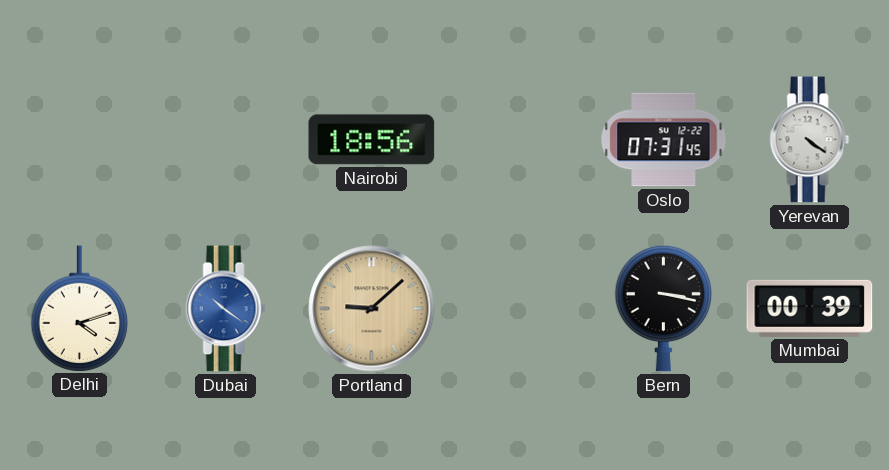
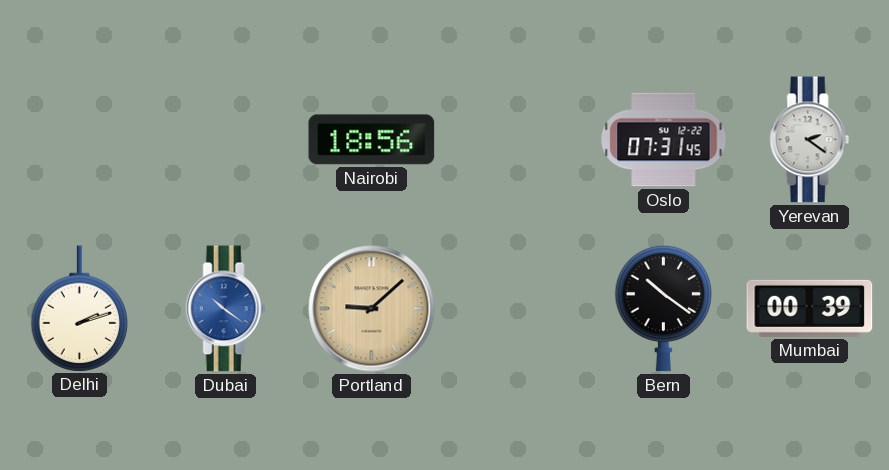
Yerevan: 4:21 -> 2:21 (810, 140)
Delhi: 4:12 -> 2:12 (80, 308)
Bern: 3:17 -> 10:21 (664, 308)
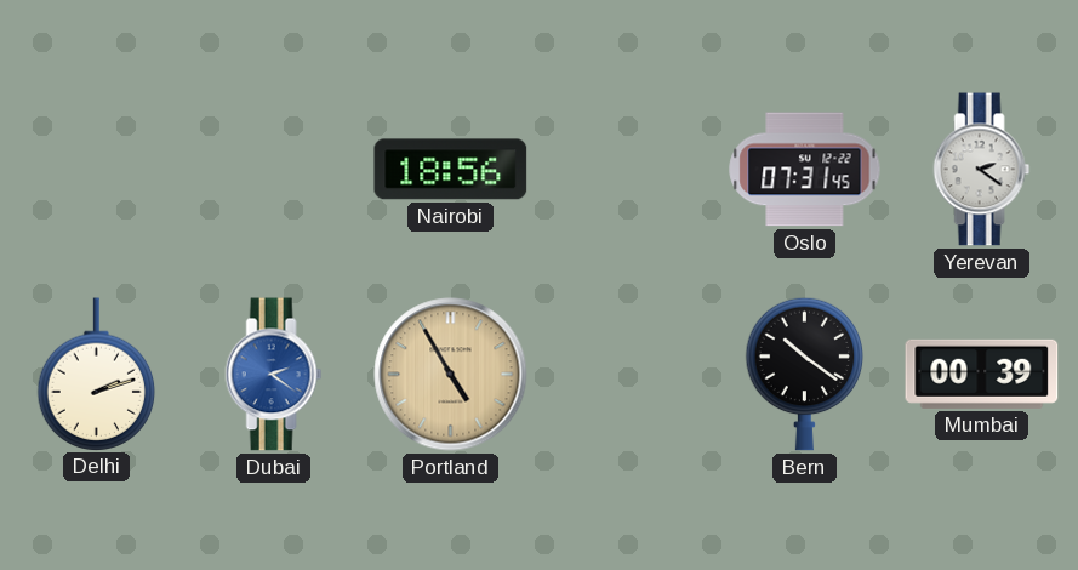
Dubai: 10:21 -> 2:21 (274, 375)
Portland: 9:08 -> 4:55 (451, 375)
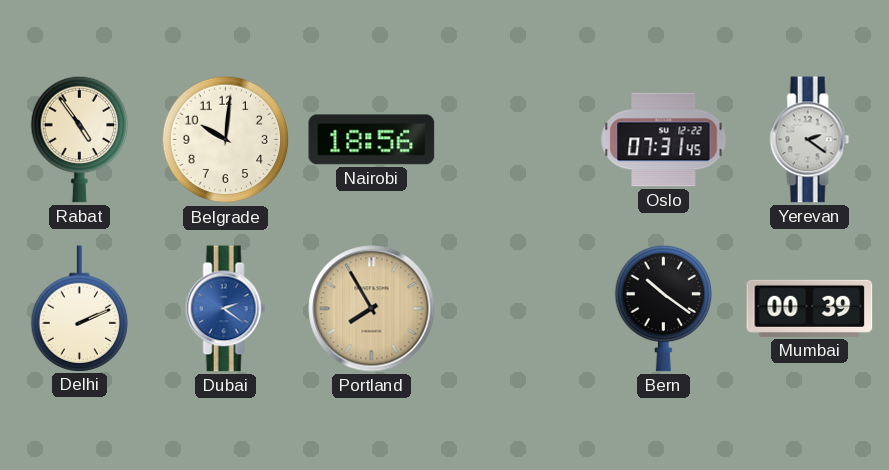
Rabat: none -> 4:54 (80, 139)
Belgrade: none -> 10:01 (226, 140)
Delhi: 2:12 -> 2:11 (80, 308)
Portland: 4:55 -> 7:55 (372, 309)
